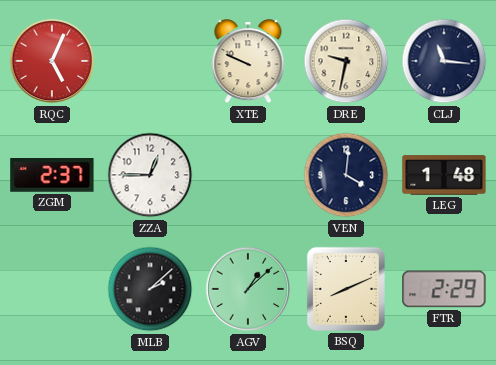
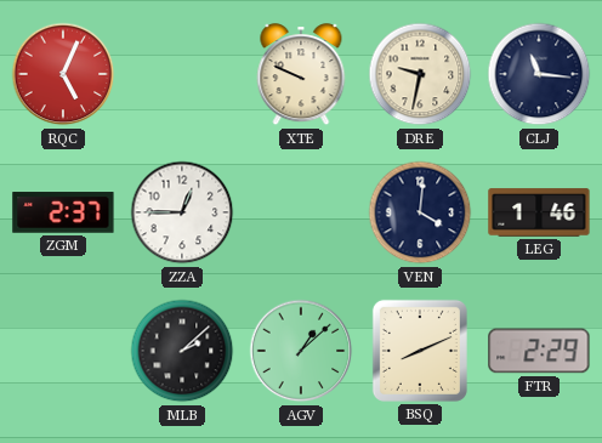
LEG: 1:48 -> 1:46 (539, 212)
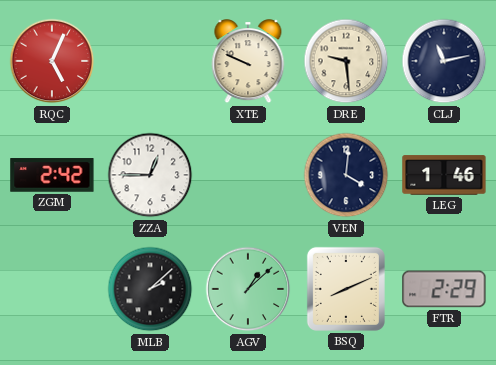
DRE: 9:32 -> 9:29 (346, 61)
CLJ: 11:16 -> 11:13 (444, 61)
ZGM: 2:37 -> 2:42 (52, 175)
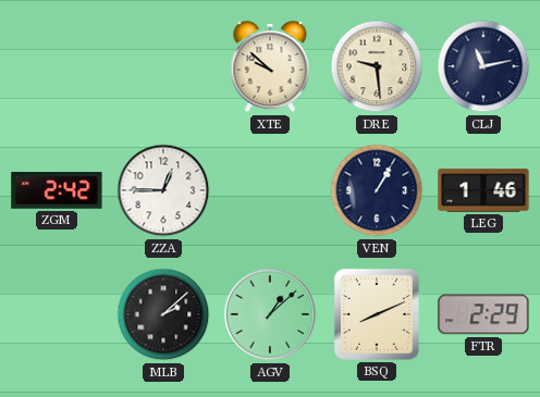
RQC: 5:04 -> none (52, 61)
XTE: 9:49 -> 9:52 (270, 67)
VEN: 4:01 -> 1:05 (377, 190)
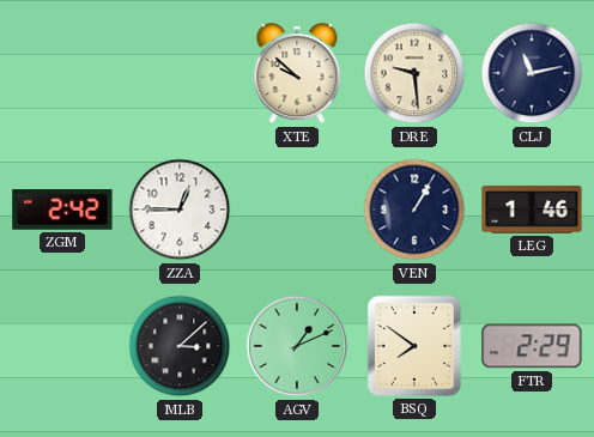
MLB: 2:08 -> 3:08 (180, 346)
AGV: 1:08 -> 1:11 (297, 346)
BSQ: 8:11 -> 7:51 (414, 346)
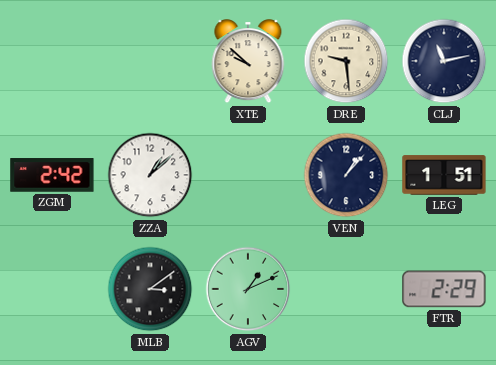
ZZA: 12:45 -> 1:08 (150, 175)
VEN: 1:05 -> 1:07 (346, 175)
LEG: 1:46 -> 1:51 (444, 175)
MLB: 3:08 -> 3:09 (150, 289)
BSQ: 7:51 -> none (414, 346)
